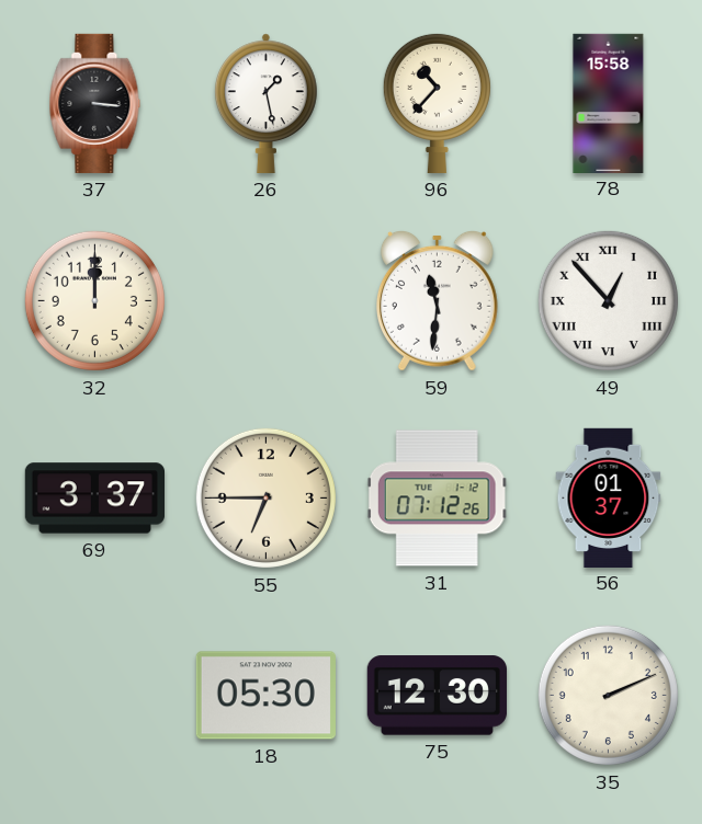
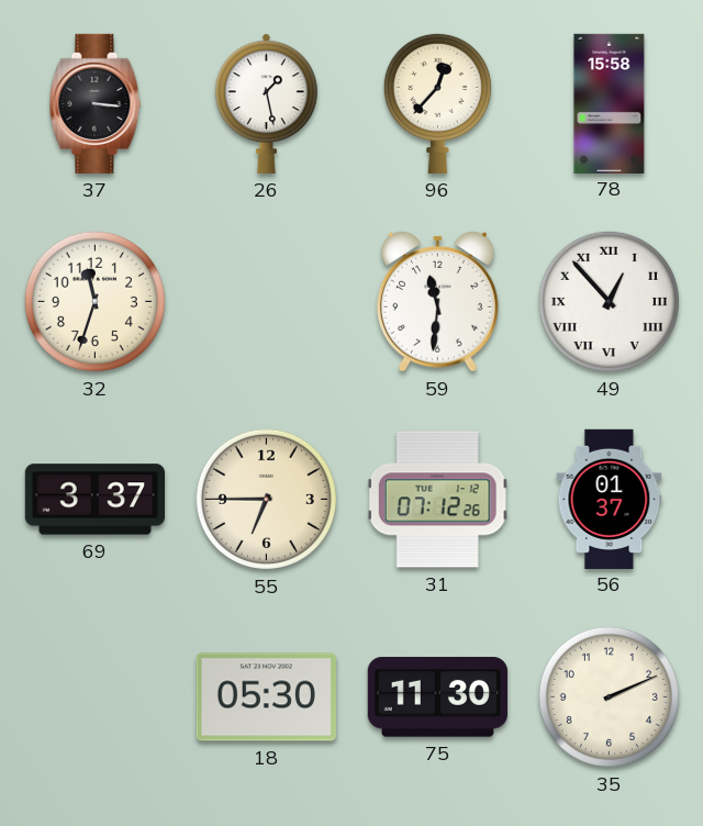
96: 10:37 -> 12:37 (437, 103)
32: 12:00 -> 11:33 (94, 301)
75: 12:30 -> 11:30 (437, 697)
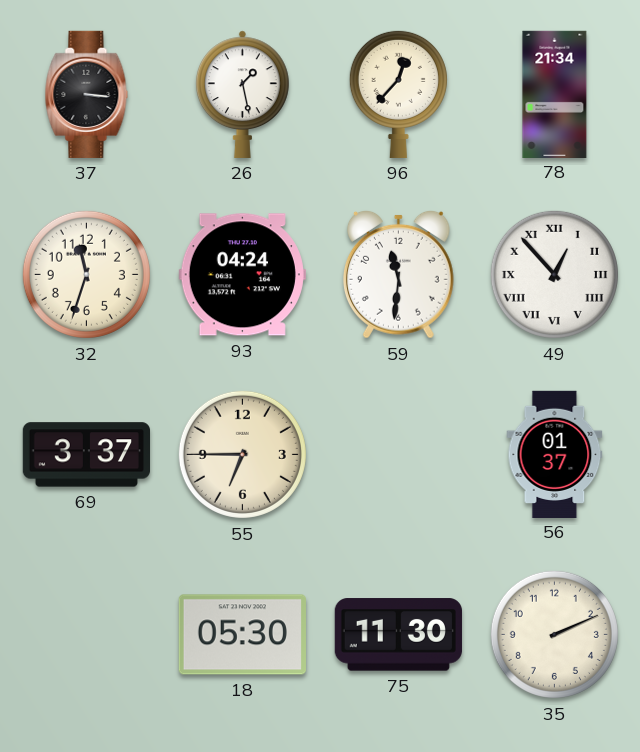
78: 15:58 -> 21:34 (555, 94)
93: none -> 04:24 (242, 275)
31: 07:12 -> none (437, 500)
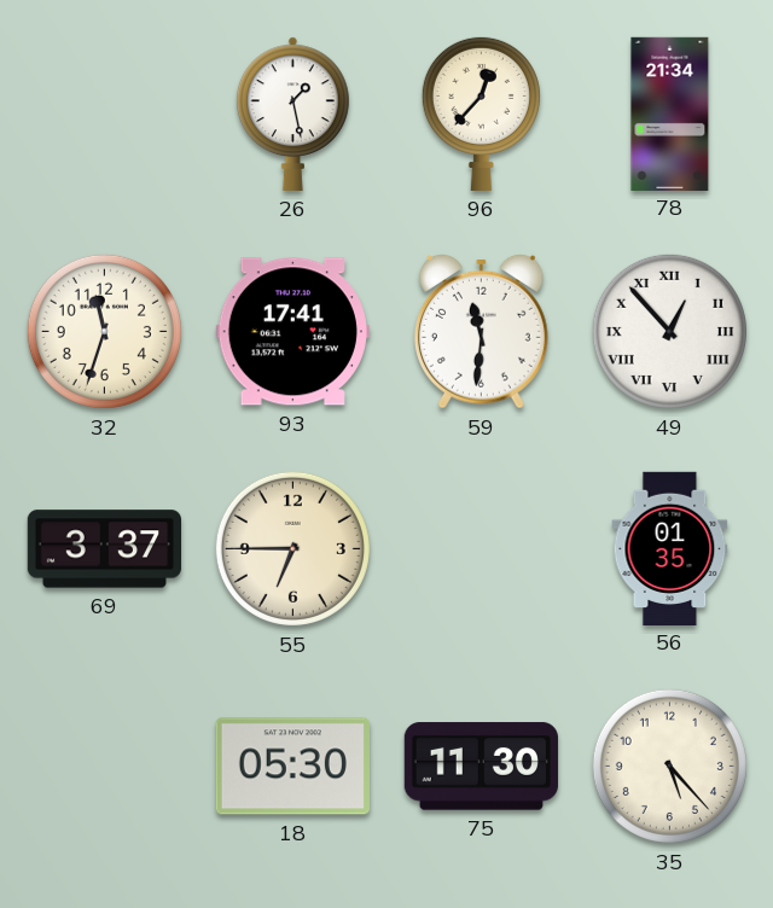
37: 3:16 -> none (87, 94)
93: 04:24 -> 17:41 (292, 332)
56: 01:37 -> 01:35 (670, 548)
35: 2:11 -> 5:23 (669, 766)
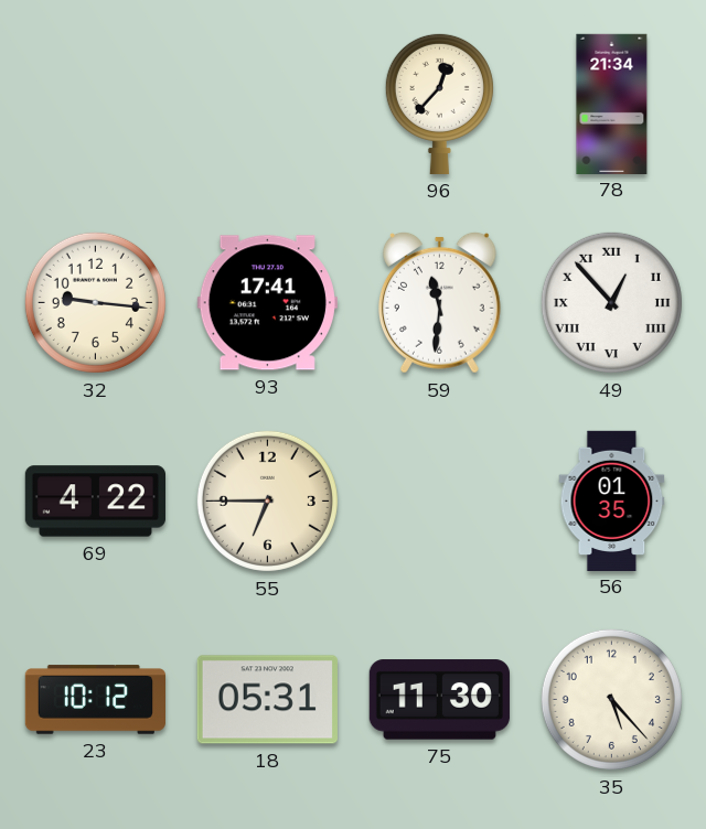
26: 1:28 -> none (292, 113)
32: 11:33 -> 9:16 (95, 302)
69: 3:37 -> 4:22 (95, 502)
23: none -> 10:12 (95, 700)
18: 05:30 -> 05:31 (267, 700)
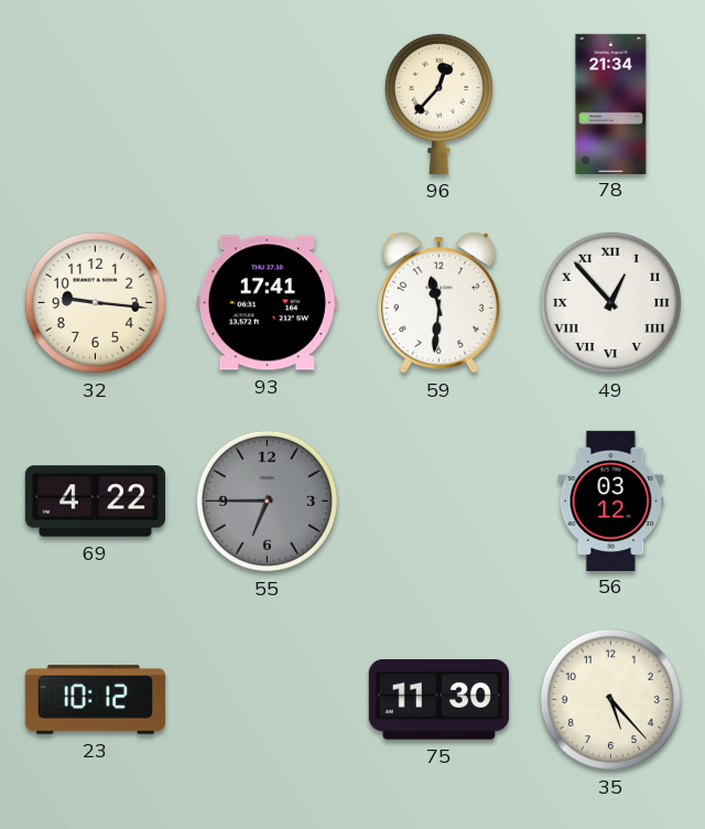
55 dial: cream -> grey (267, 500)
56: 01:35 -> 03:12 (611, 500)
18: 05:31 -> none (267, 700)
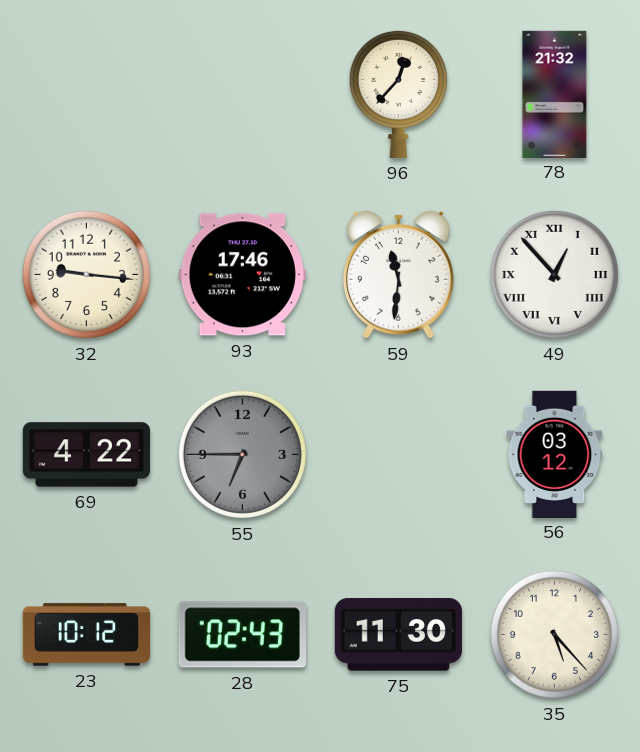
78: 21:34 -> 21:32 (555, 94)
93: 17:41 -> 17:46 (242, 275)
28: none -> 02:43 (242, 635)
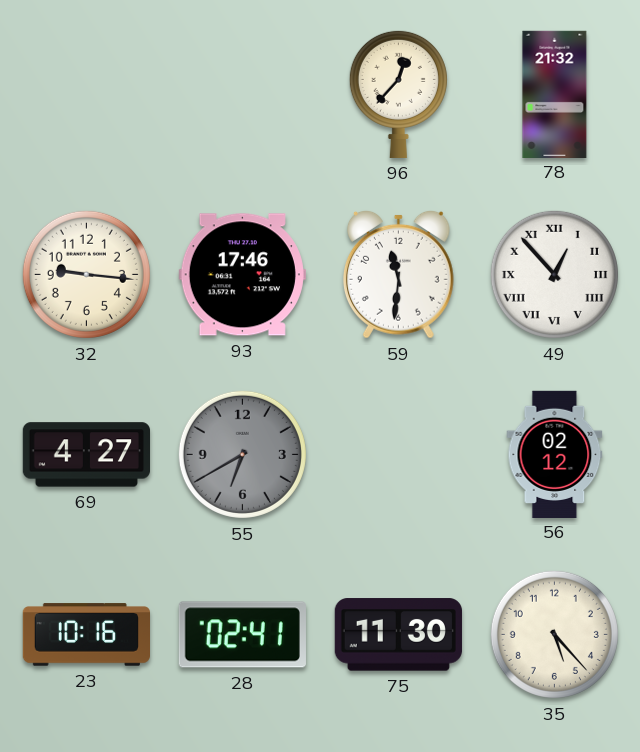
69: 4:22 -> 4:27 (86, 455)
55: 6:45 -> 6:40 (242, 454)
56: 03:12 -> 02:12 (555, 454)
23: 10:12 -> 10:16 (86, 635)
28: 02:43 -> 02:41 (242, 635)
